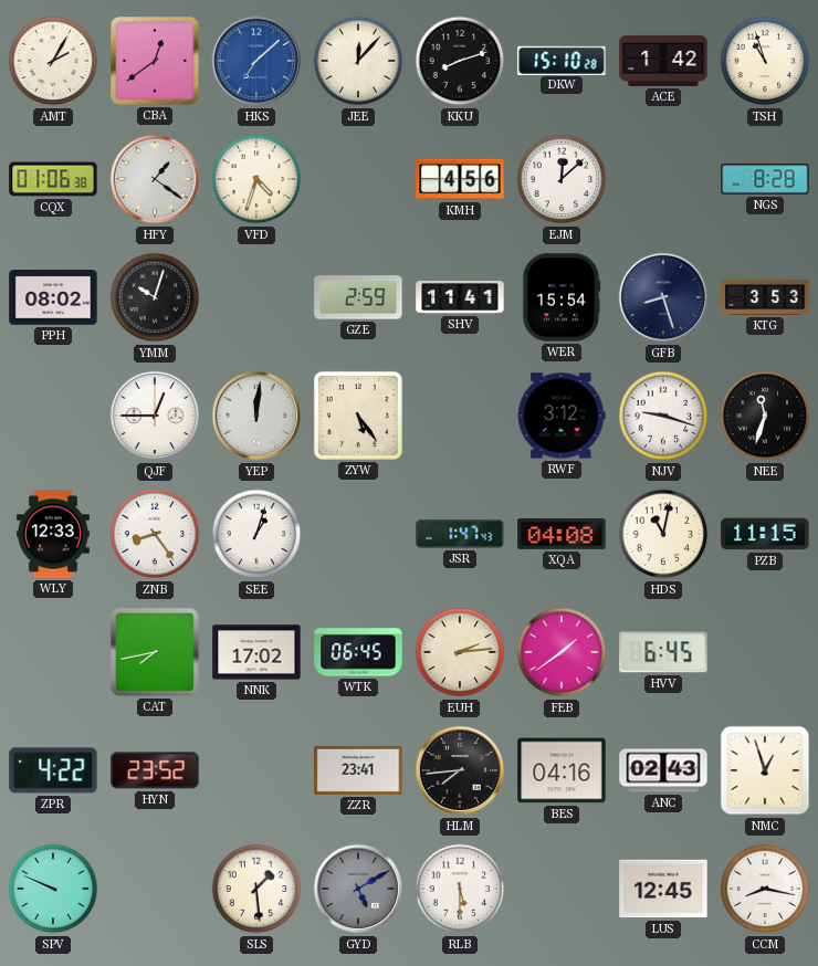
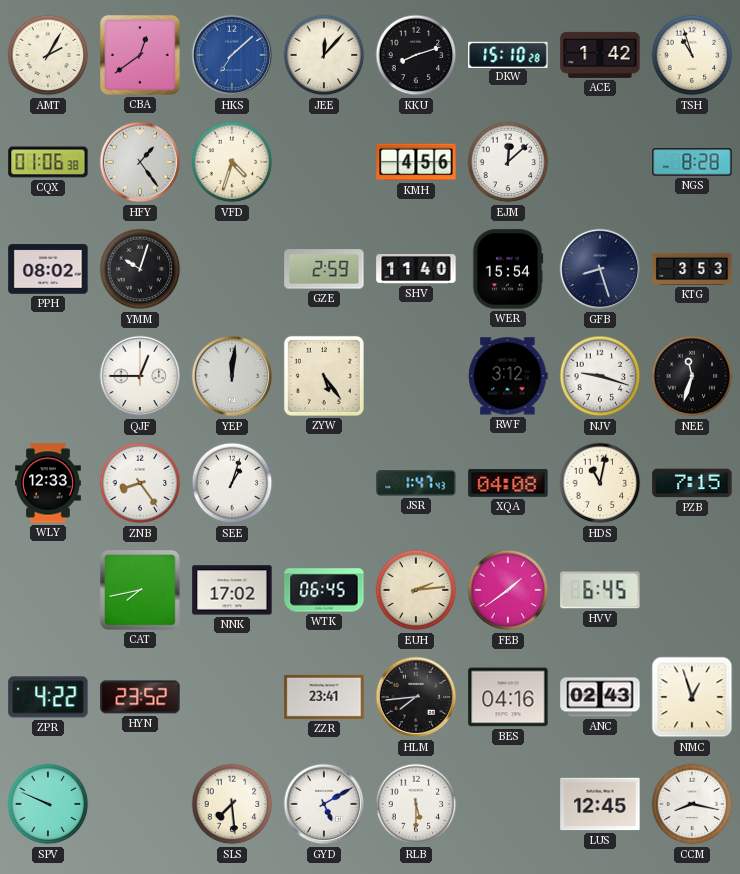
HFY: 1:21 -> 1:24 (140, 162)
SHV: 11:41 -> 11:40 (416, 269)
PZB: 11:15 -> 7:15 (692, 483)
SLS: 1:29 -> 7:29 (232, 804)
GYD dial: grey -> white (324, 804)
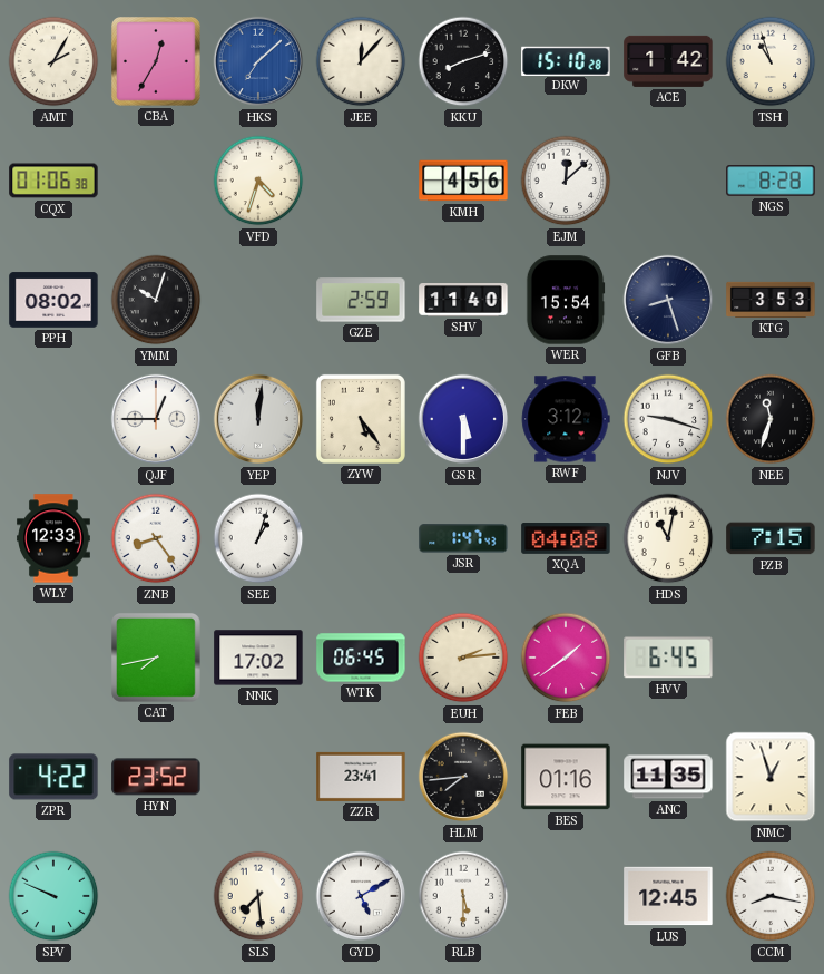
CBA: 12:39 -> 12:35 (156, 62)
HFY: 1:24 -> none (140, 162)
GSR: none -> 5:30 (463, 419)
BES: 04:16 -> 01:16 (566, 777)
ANC: 02:43 -> 11:35 (668, 777)
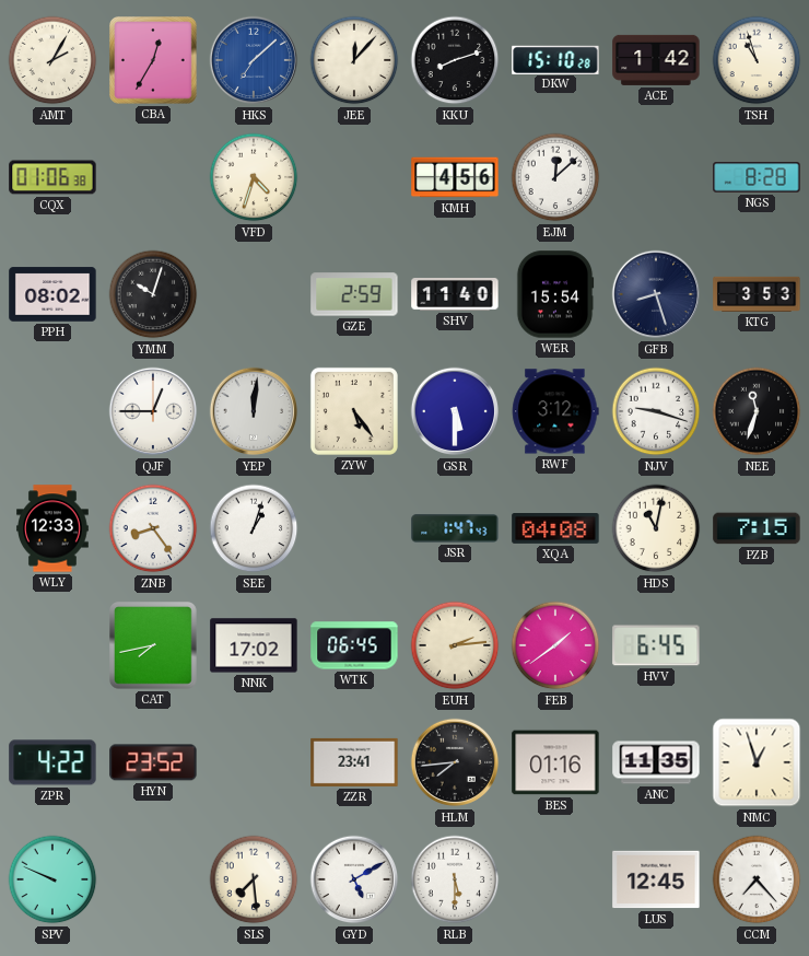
CCM: 8:17 -> 7:23 (757, 879)
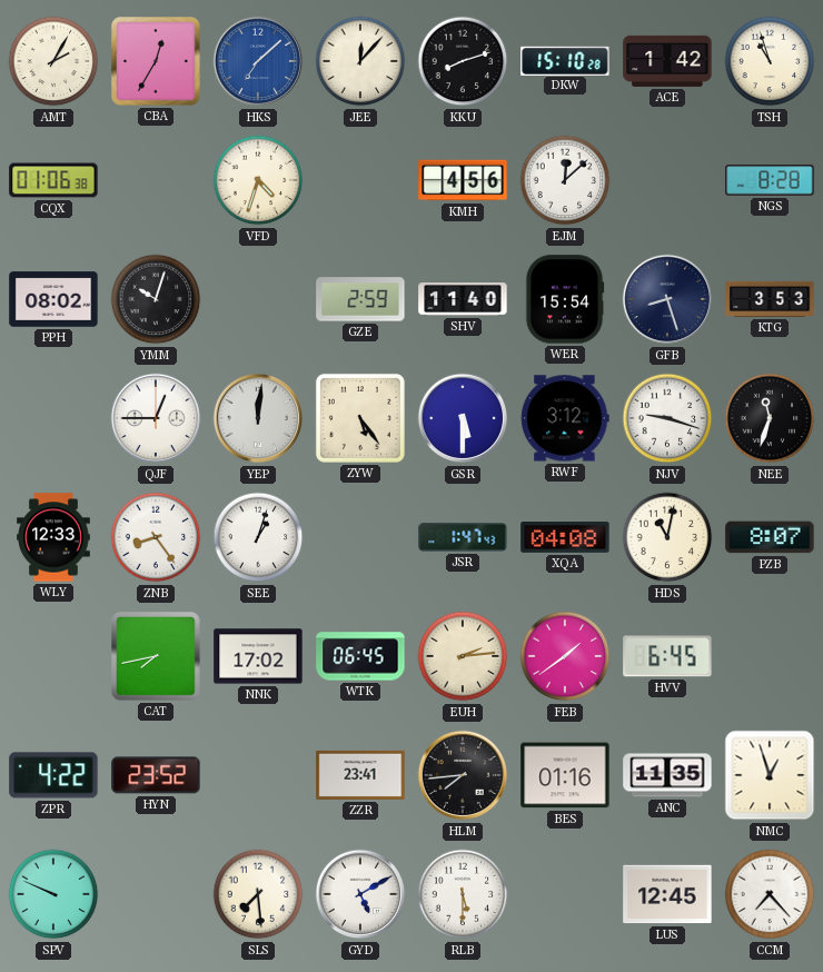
PZB: 7:15 -> 8:07 (770, 537)
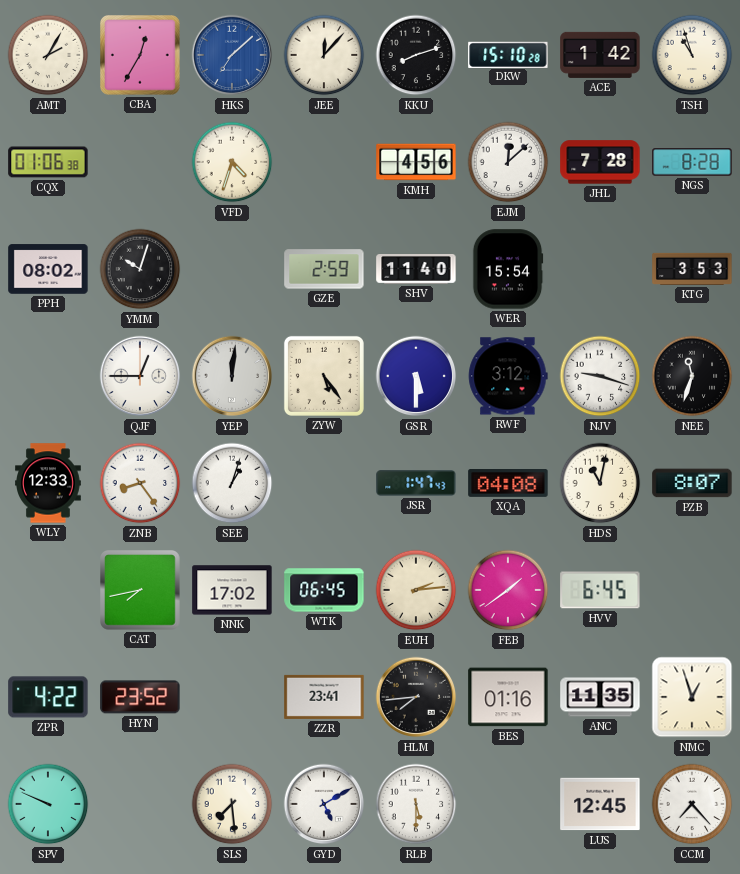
JHL: none -> 7:28 (600, 162)
GFB: 8:27 -> none (667, 299)
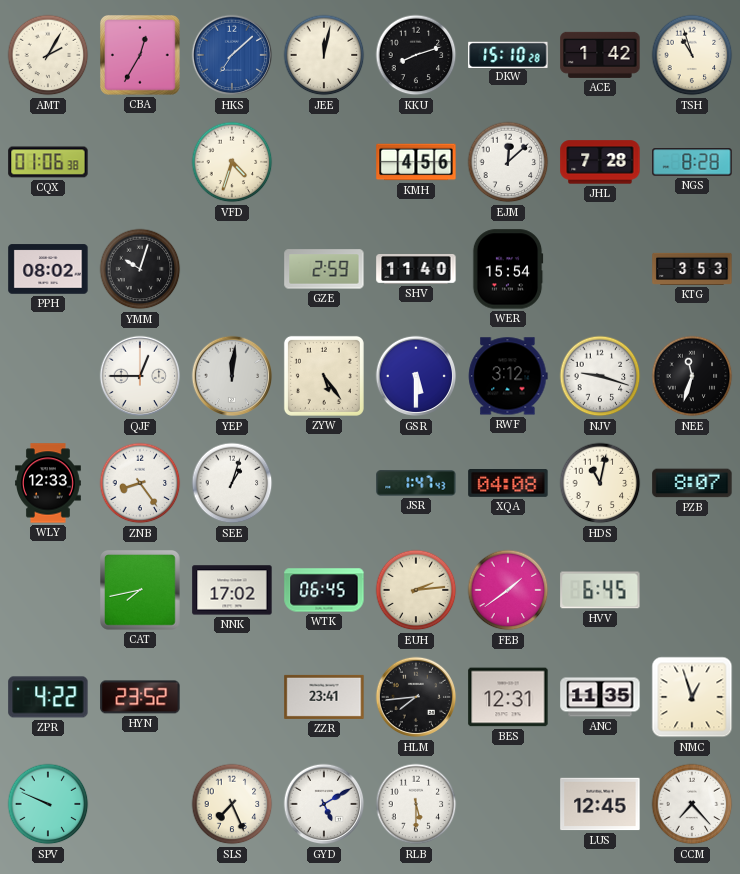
JEE: 12:07 -> 12:02 (324, 55)
BES: 01:16 -> 12:31 (508, 697)
SLS: 7:29 -> 7:26 (232, 804)
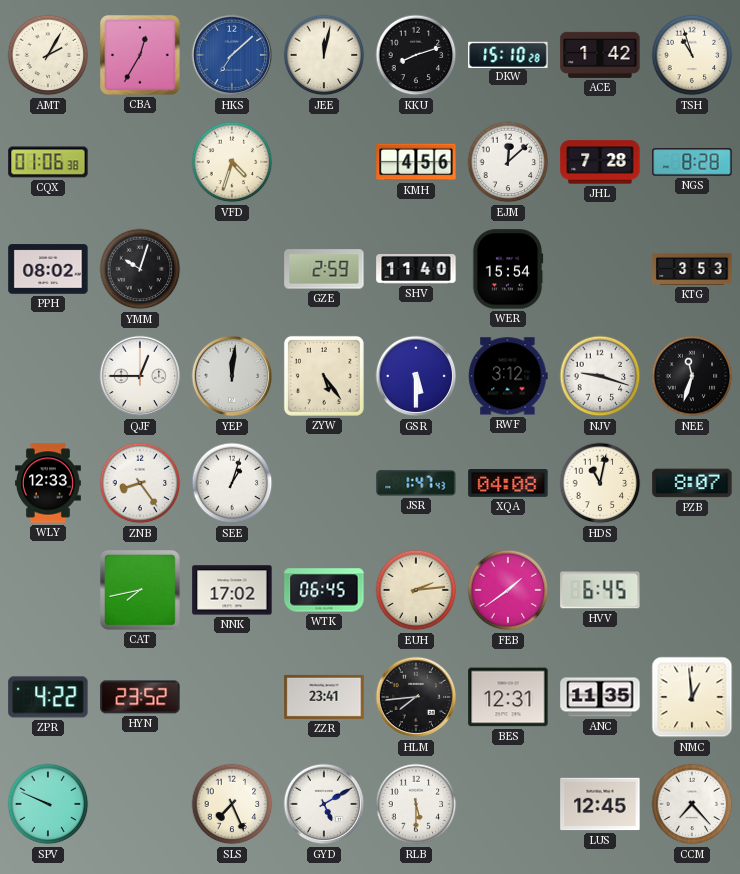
NMC: 12:57 -> 12:59 (692, 697)
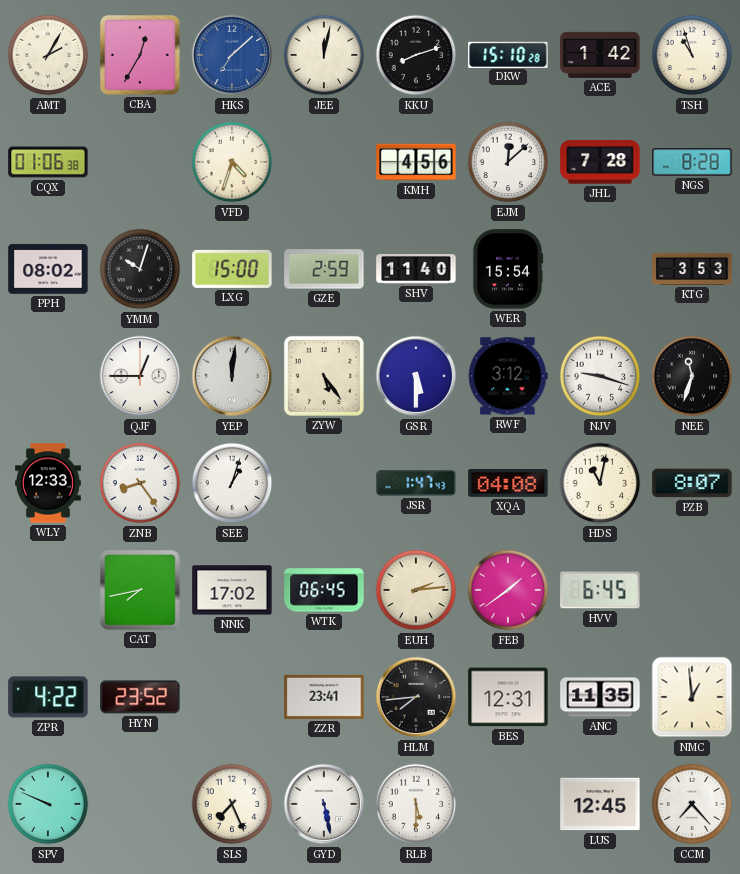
LXG: none -> 15:00 (232, 269)
GYD: 5:10 -> 5:28 (324, 804)
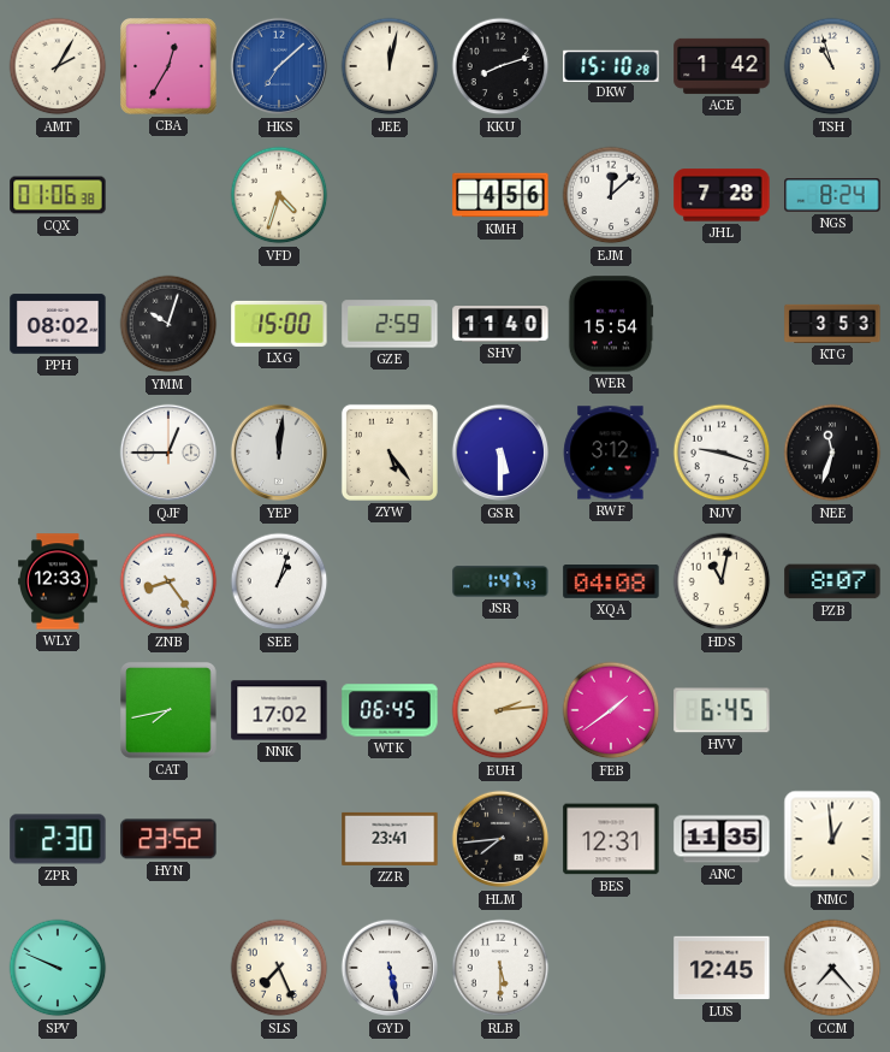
NGS: 8:28 -> 8:24 (832, 195)
ZPR: 4:22 -> 2:30 (58, 839)
